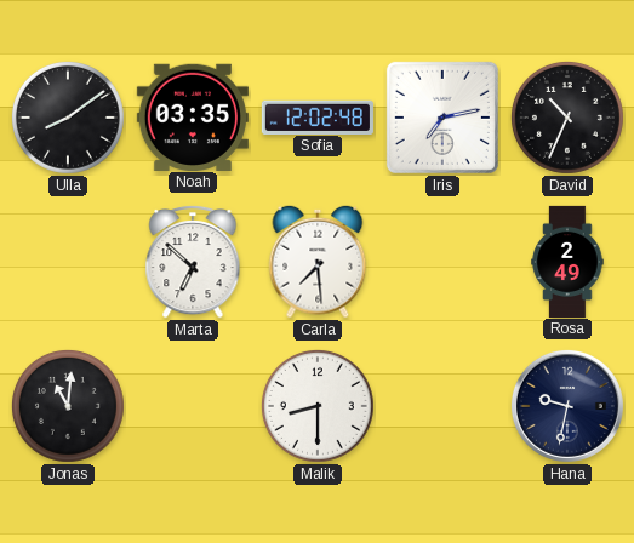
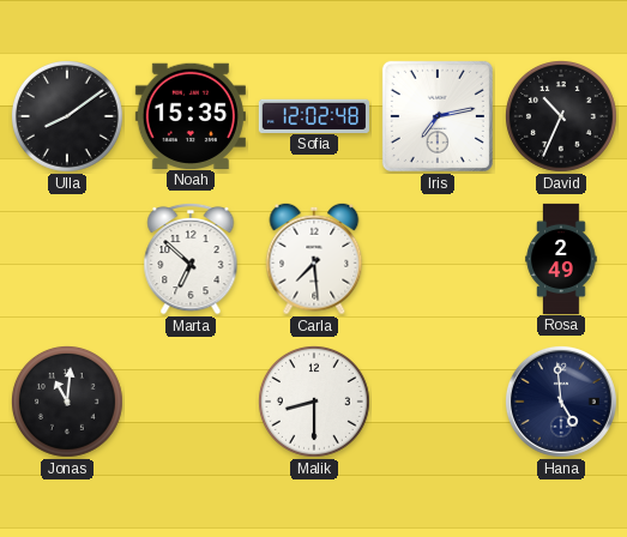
Noah: 03:35 -> 15:35 (191, 115)
Hana: 9:32 -> 4:59 (561, 402)
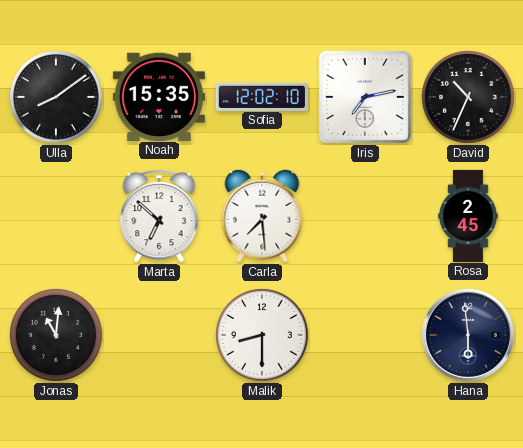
Sofia: 12:02:48 -> 12:02:10 (262, 96)
Rosa: 2:49 -> 2:45 (468, 215)
Hana: 4:59 -> 5:59 (468, 335)
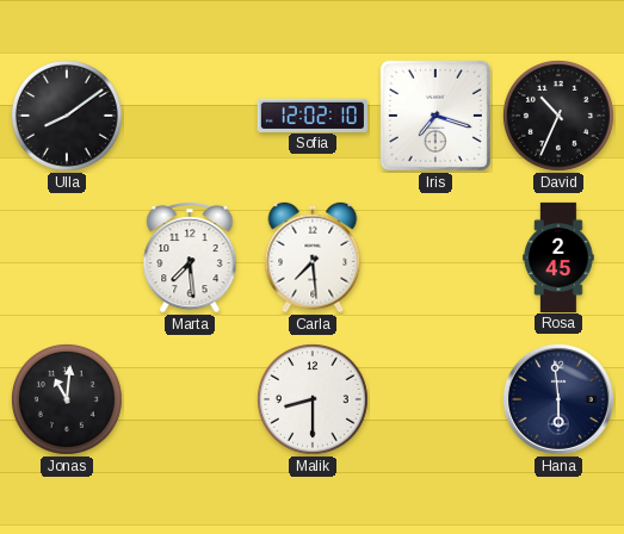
Noah: 15:35 -> none (159, 96)
Iris: 7:13 -> 7:18 (435, 116)
Marta: 6:52 -> 7:29 (190, 257)
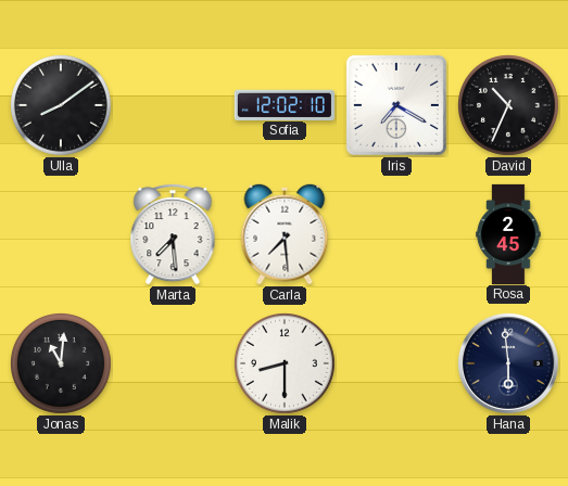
Iris: 7:18 -> 7:20 (396, 105)
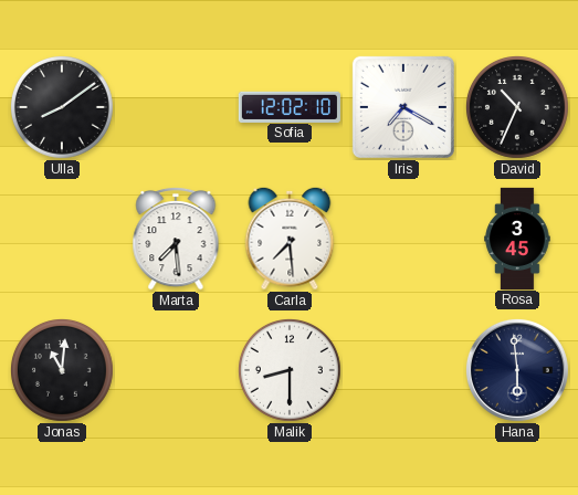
Rosa: 2:45 -> 3:45 (517, 238)
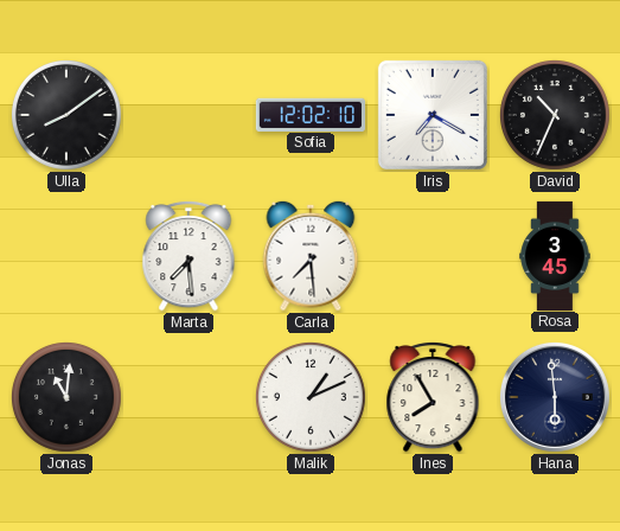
Malik: 8:30 -> 1:11 (311, 397)
Ines: none -> 7:55 (433, 397)
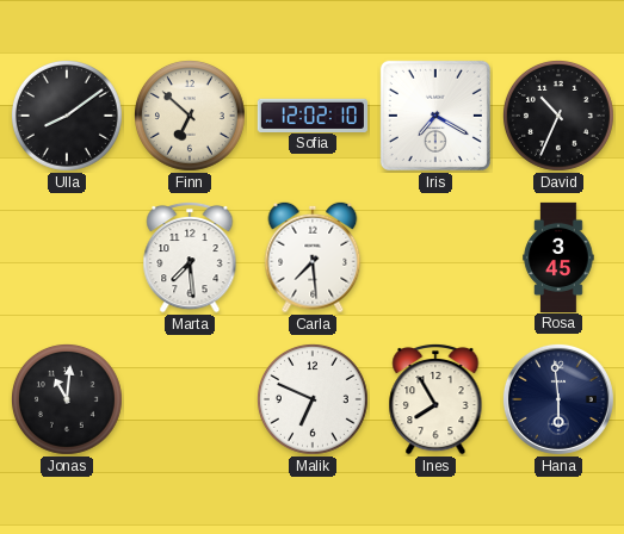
Finn: none -> 6:52 (190, 116)
Malik: 1:11 -> 6:49 (313, 399)
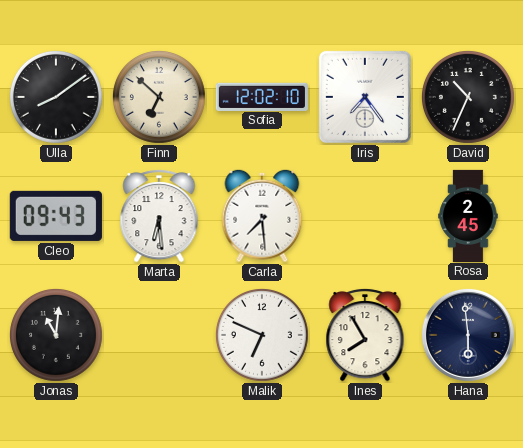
Iris: 7:20 -> 7:24 (365, 97)
Cleo: none -> 09:43 (56, 216)
Marta: 7:29 -> 6:29 (159, 216)
Rosa: 3:45 -> 2:45 (468, 215)
